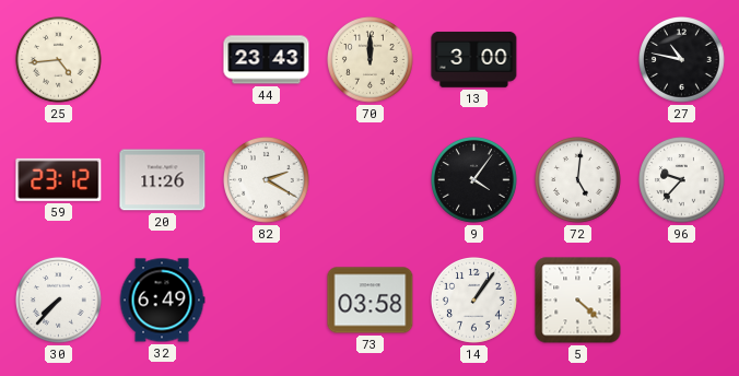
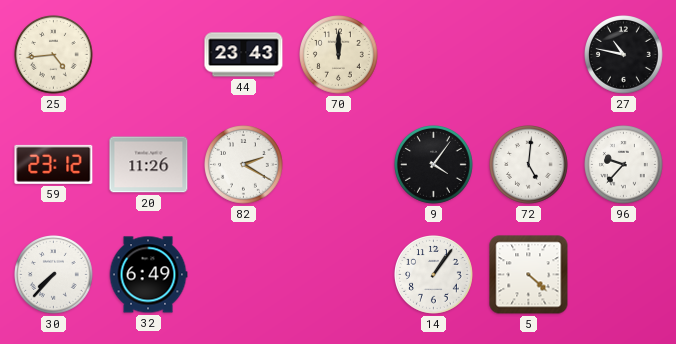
13: 3:00 -> none (474, 60)
73: 03:58 -> none (371, 301)
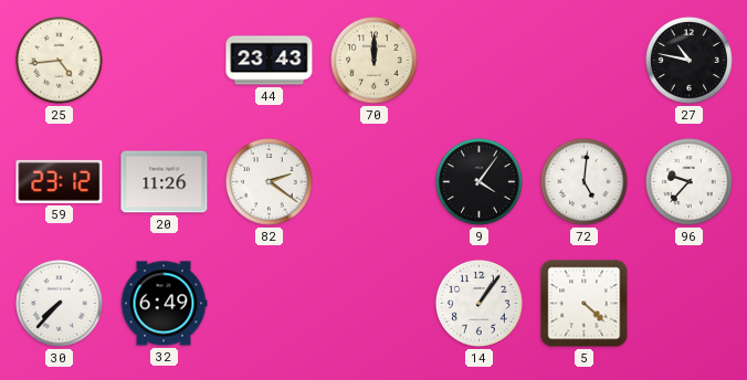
82: 2:20 -> 2:21 (270, 182)
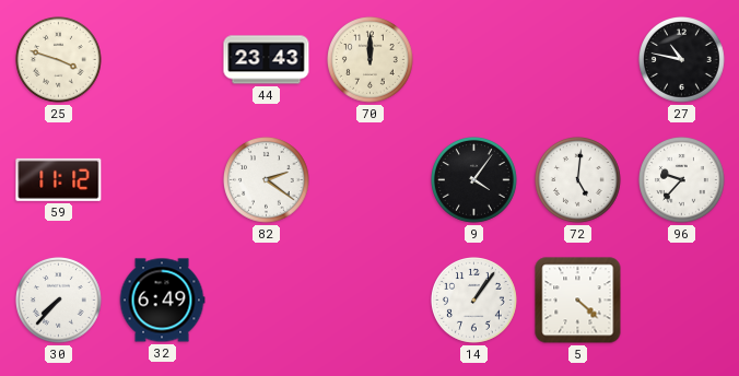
25: 4:44 -> 3:48 (59, 60)
59: 23:12 -> 11:12 (59, 179)
20: 11:26 -> none (165, 182)
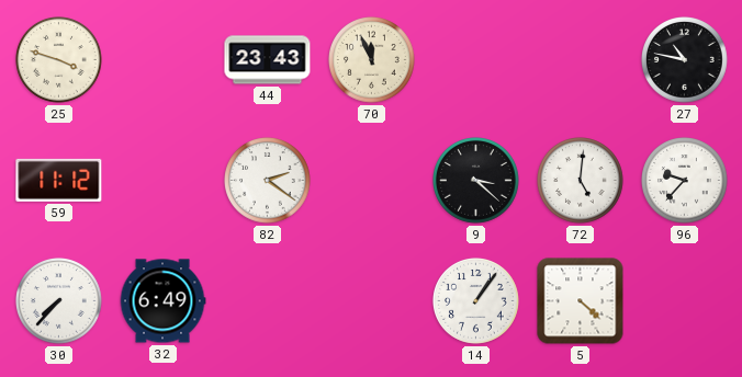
70: 12:00 -> 11:56 (372, 60)
9: 4:06 -> 3:22 (476, 181)
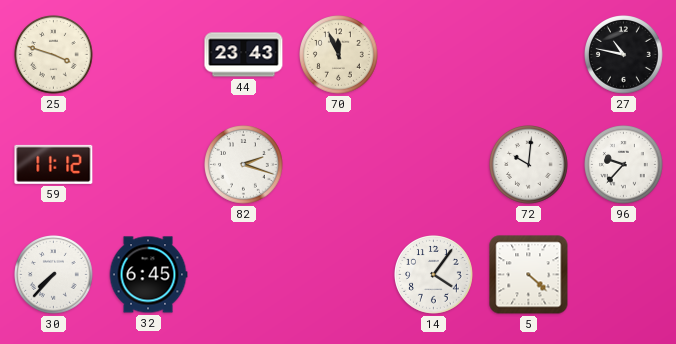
82: 2:21 -> 2:18 (244, 165)
9: 3:22 -> none (476, 181)
72: 5:01 -> 10:01 (529, 165)
32: 6:49 -> 6:45 (148, 275)
14: 1:06 -> 4:06 (434, 275)
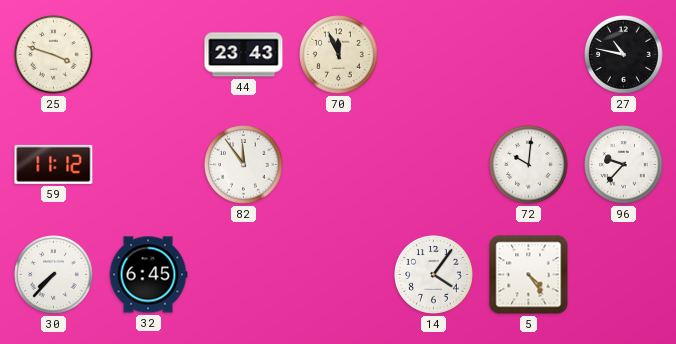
82: 2:18 -> 11:54 (244, 165)
5: 4:22 -> 4:24 (529, 275)
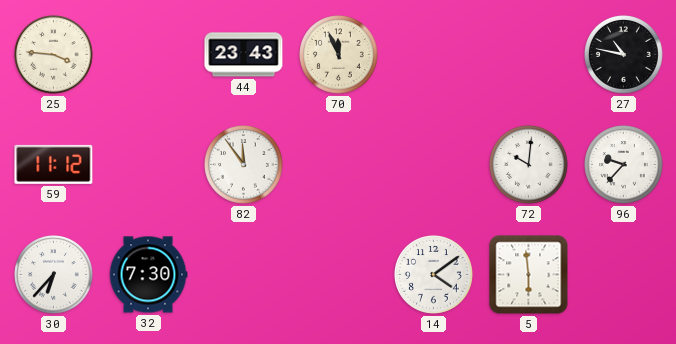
25: 3:48 -> 3:46 (54, 55)
30: 7:37 -> 6:37 (54, 275)
32: 6:45 -> 7:30 (148, 275)
14: 4:06 -> 4:09 (434, 275)
5: 4:24 -> 5:59 (529, 275)
